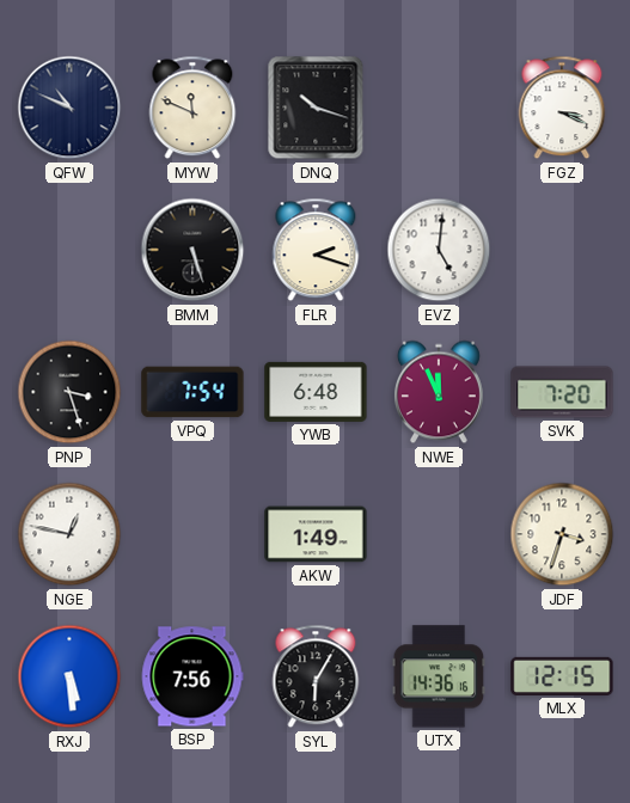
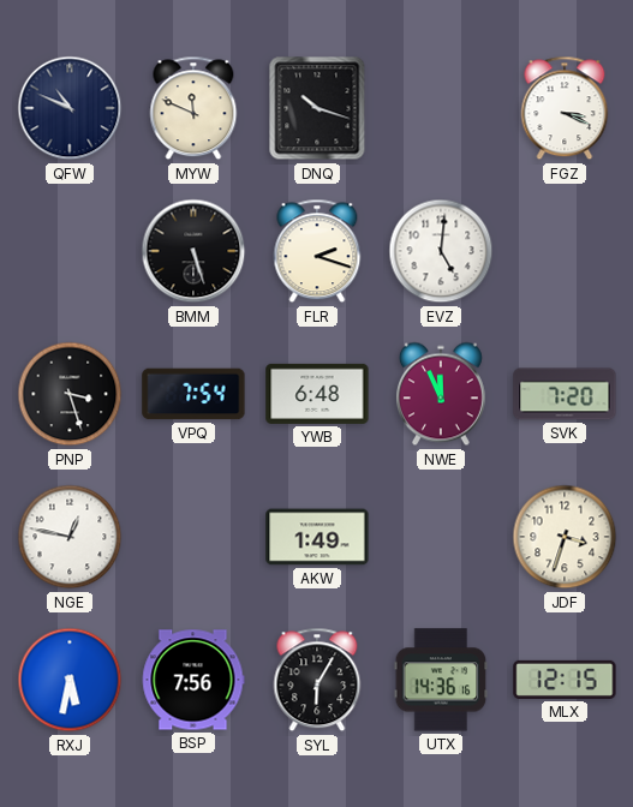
RXJ: 5:29 -> 5:32 (70, 680)
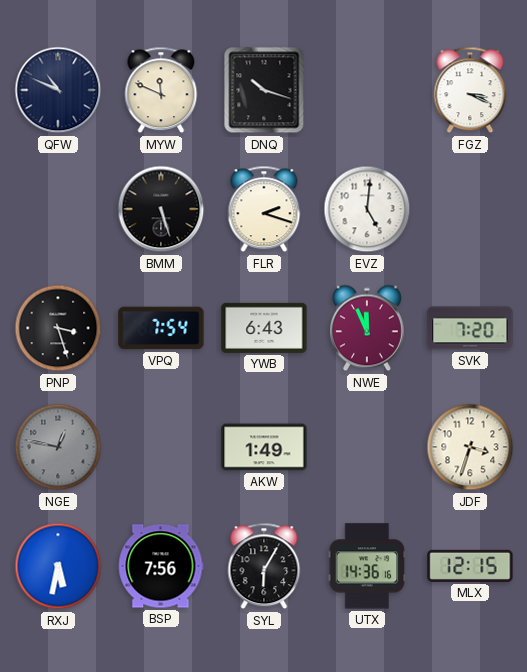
YWB: 6:48 -> 6:43 (264, 328)
NGE dial: white -> grey (58, 447)
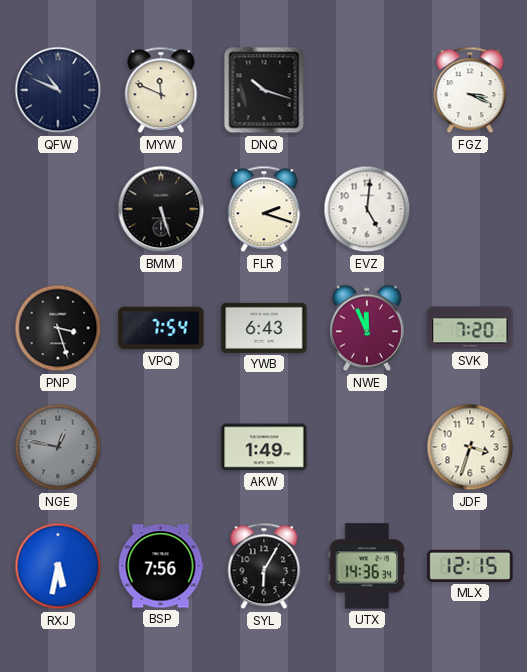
UTX: 14:36:16 -> 14:36:34 (367, 566)
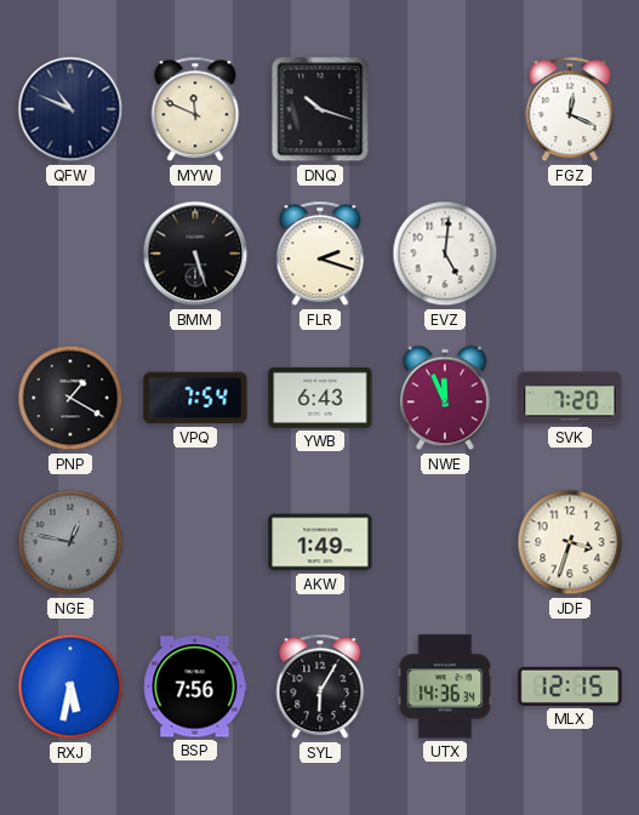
FGZ: 3:19 -> 12:19 (570, 109)
PNP: 3:27 -> 1:20 (70, 398)
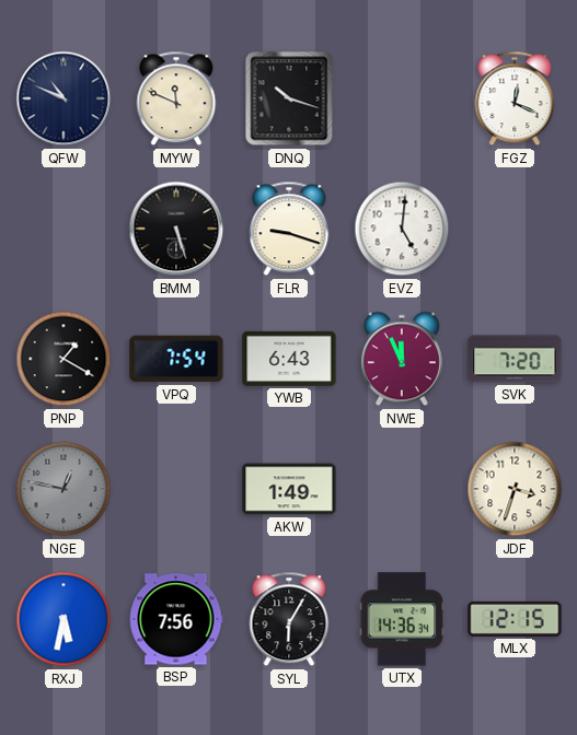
FLR: 2:18 -> 9:18 (289, 229)
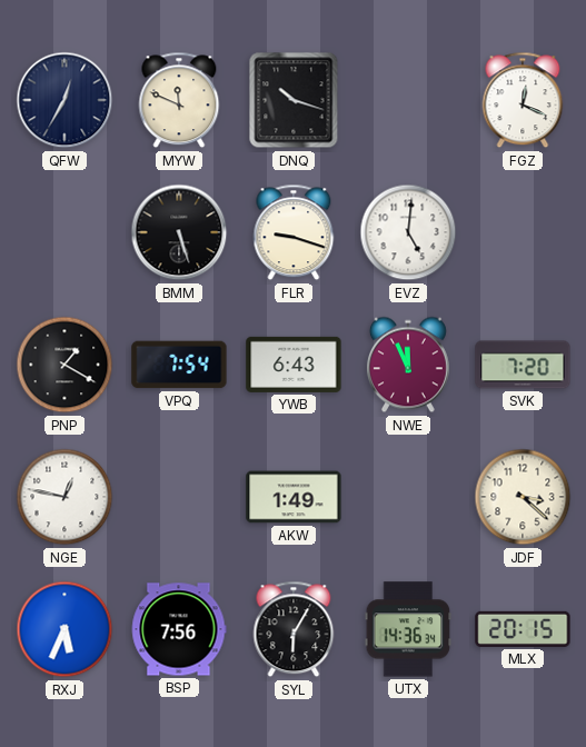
QFW: 10:49 -> 12:35 (64, 100)
NGE dial: grey -> white (64, 497)
JDF: 3:33 -> 3:22 (523, 497)
RXJ: 5:32 -> 5:34 (64, 629)
MLX: 12:15 -> 20:15 (523, 629)
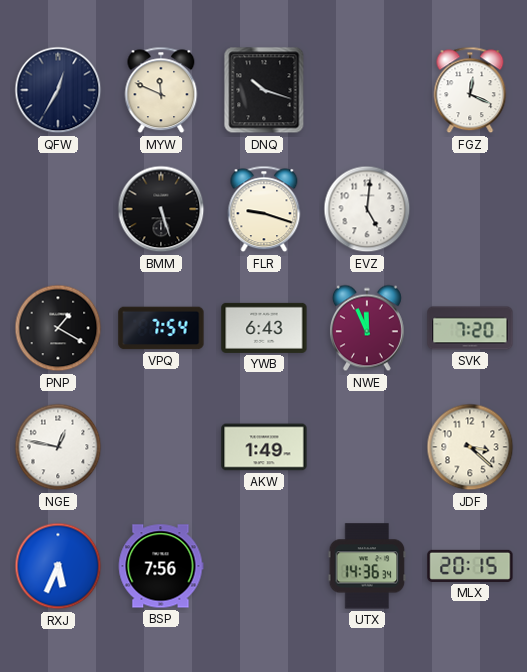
SYL: 6:05 -> none (294, 629)
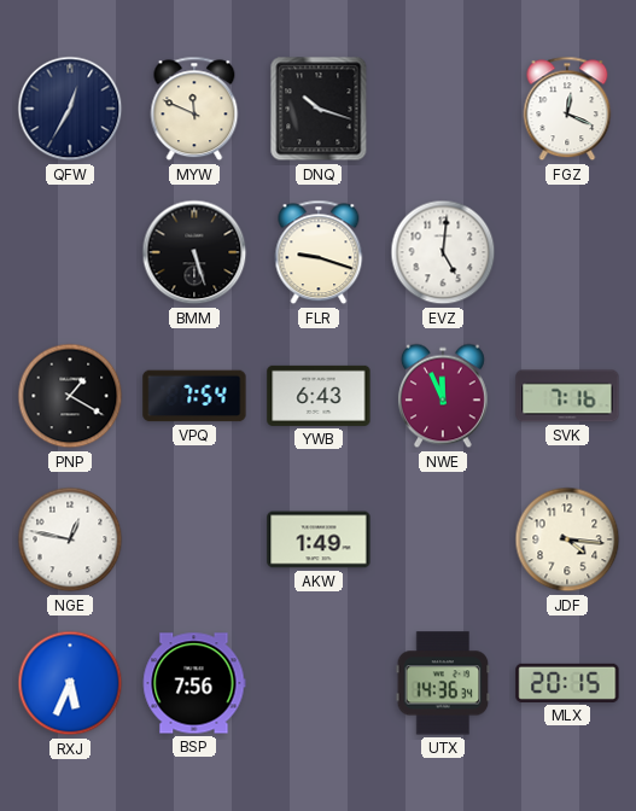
SVK: 7:20 -> 7:16 (567, 396)
JDF: 3:22 -> 4:16 (567, 539)
